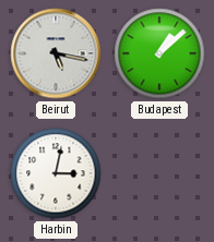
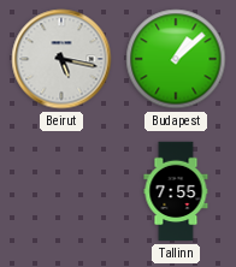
Harbin: 3:02 -> none (56, 173)
Tallinn: none -> 7:55 (176, 191)
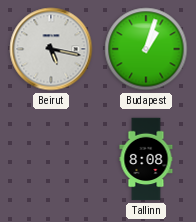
Budapest: 1:08 -> 1:03 (146, 49)
Tallinn: 7:55 -> 8:08 (146, 159)
